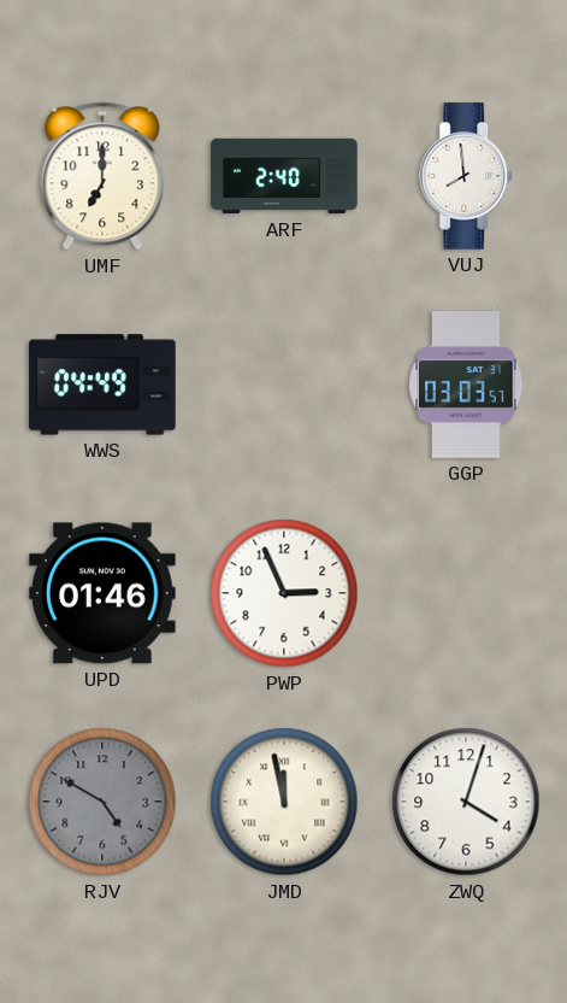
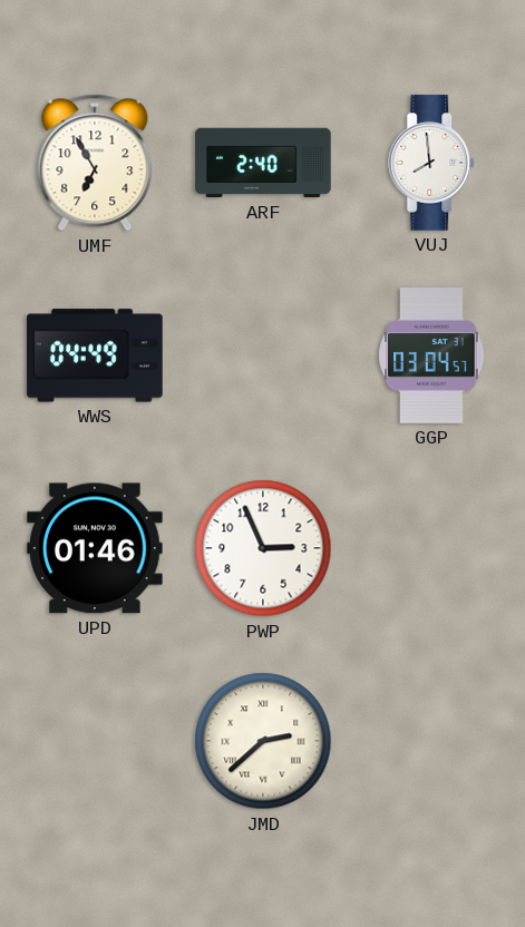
UMF: 7:00 -> 6:55 (95, 163)
GGP: 03:03 -> 03:04 (431, 355)
RJV: 4:50 -> none (102, 802)
JMD: 11:58 -> 2:38 (263, 741)
ZWQ: 4:03 -> none (466, 802)
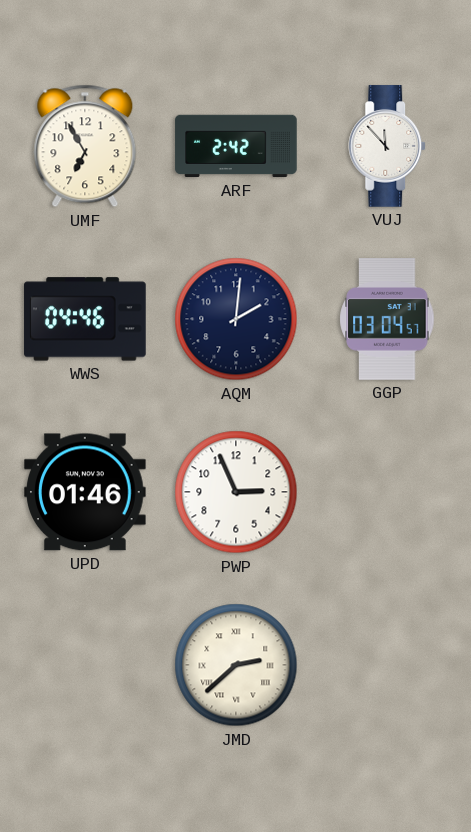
ARF: 2:40 -> 2:42 (236, 146)
VUJ: 7:59 -> 11:53 (388, 146)
WWS: 04:49 -> 04:46 (85, 319)
AQM: none -> 2:01 (236, 319)
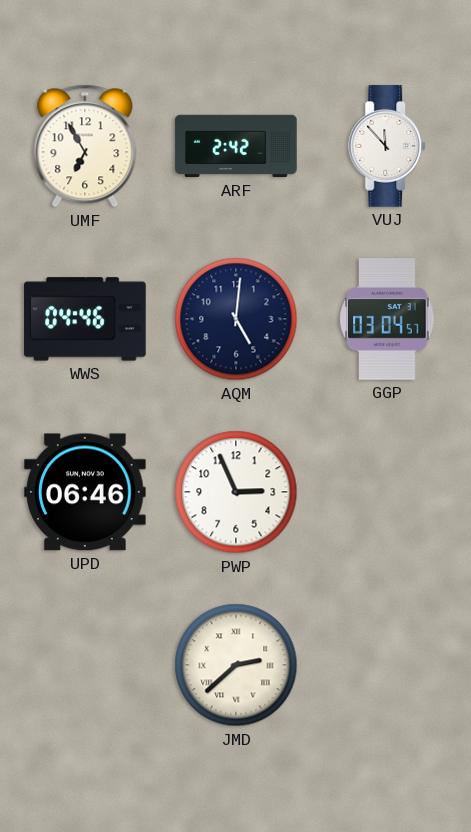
AQM: 2:01 -> 5:01 (236, 319)
UPD: 01:46 -> 06:46 (86, 492)
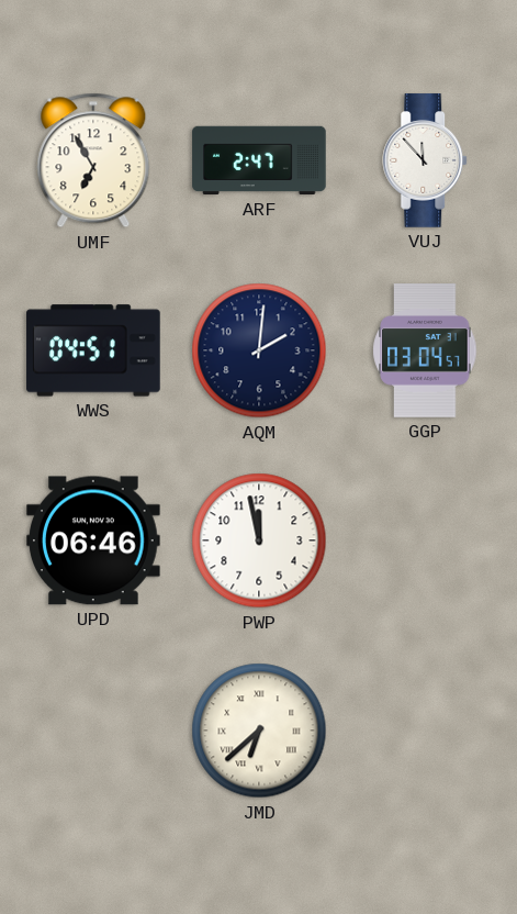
ARF: 2:42 -> 2:47 (259, 160)
WWS: 04:46 -> 04:51 (93, 350)
AQM: 5:01 -> 2:01 (259, 350)
PWP: 2:56 -> 11:58 (259, 540)
JMD: 2:38 -> 6:38 (259, 731)
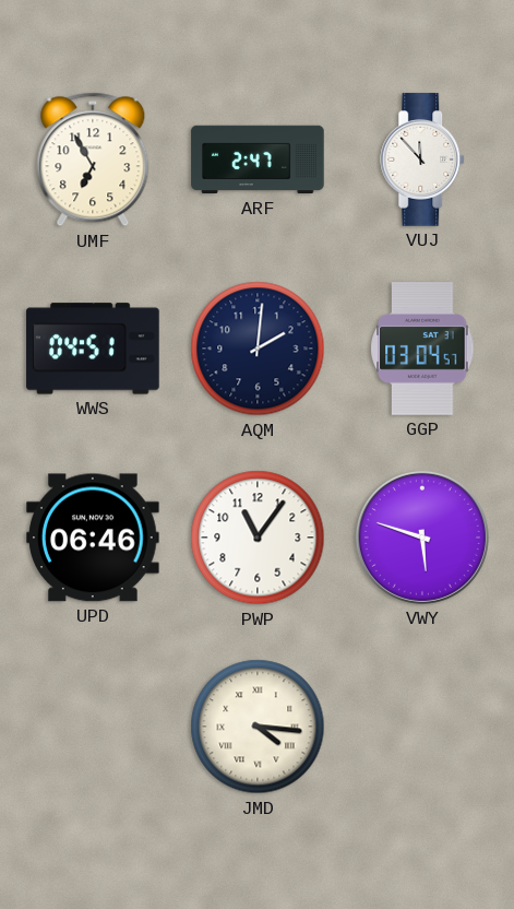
PWP: 11:58 -> 11:06 (258, 538)
VWY: none -> 5:48 (422, 538)
JMD: 6:38 -> 4:16 (258, 727)
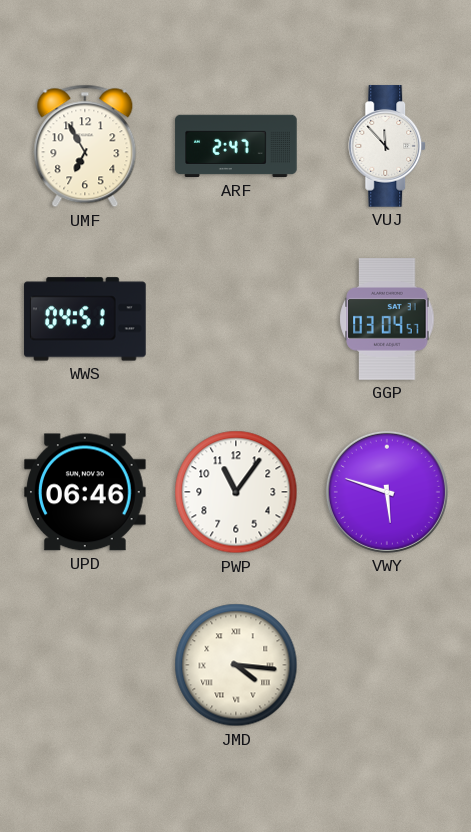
AQM: 2:01 -> none (258, 349)
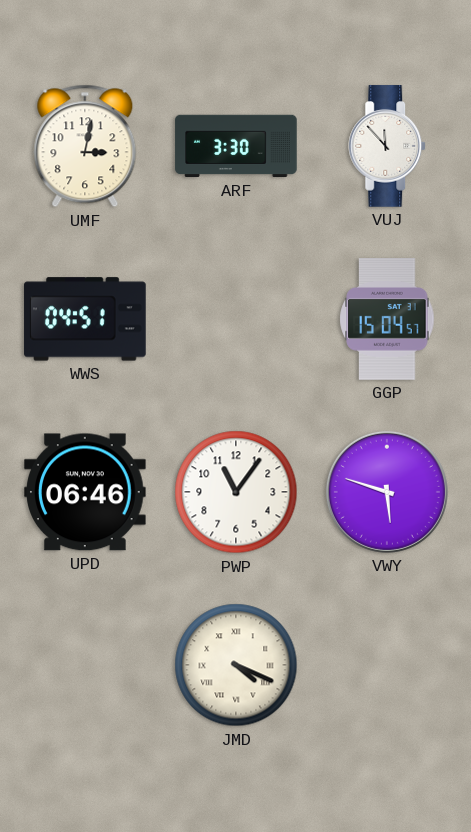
UMF: 6:55 -> 3:02 (85, 146)
ARF: 2:47 -> 3:30 (236, 146)
GGP: 03:04 -> 15:04 (387, 319)
JMD: 4:16 -> 4:19 (236, 665)
